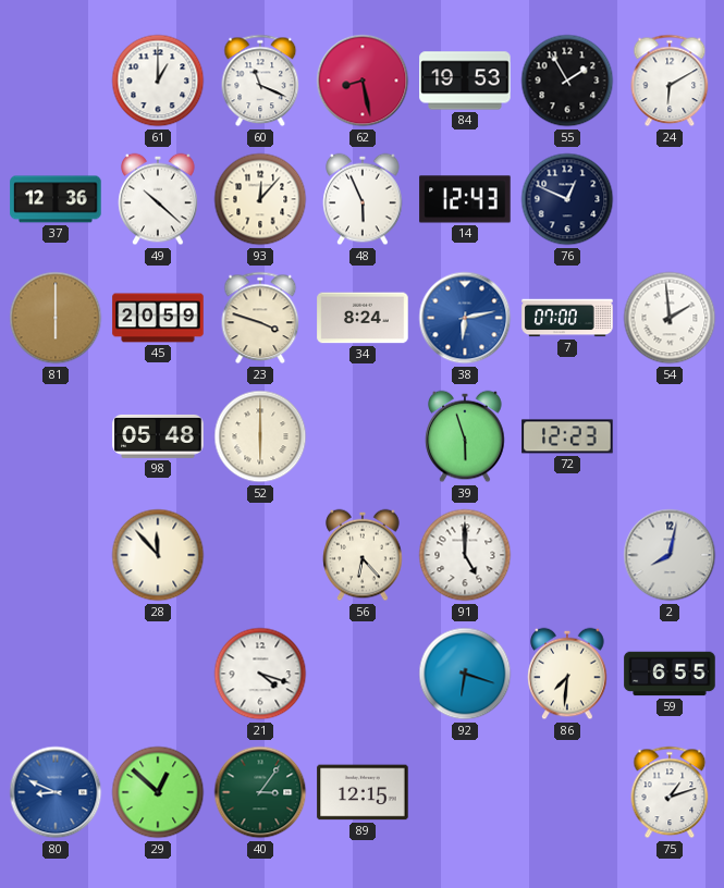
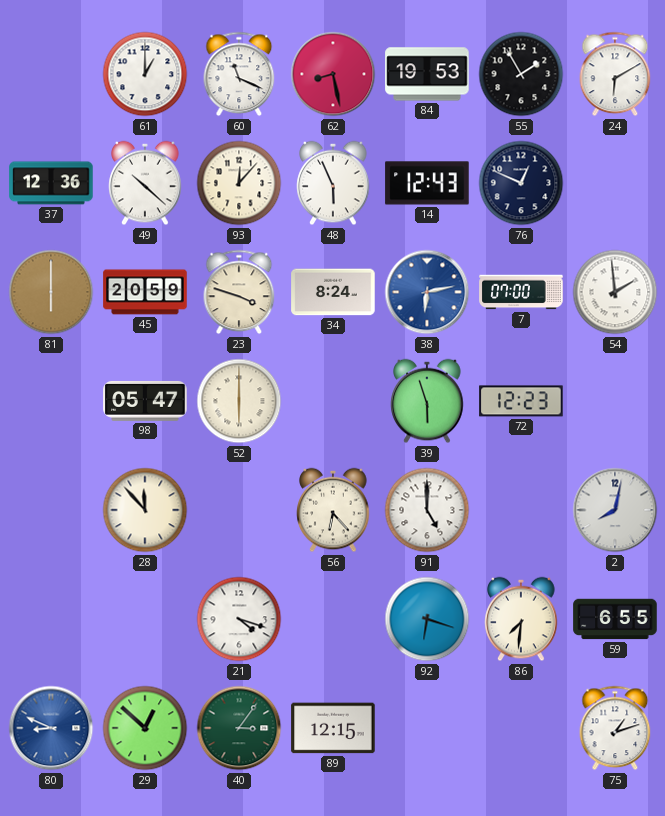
98: 05:48 -> 05:47 (145, 401)
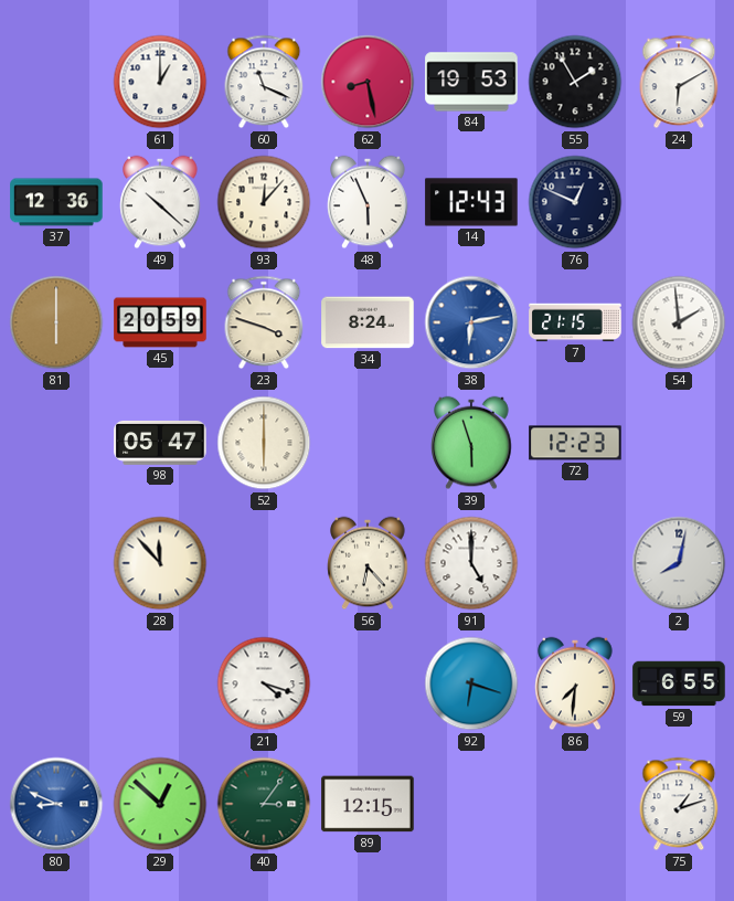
7: 07:00 -> 21:15 (575, 322)
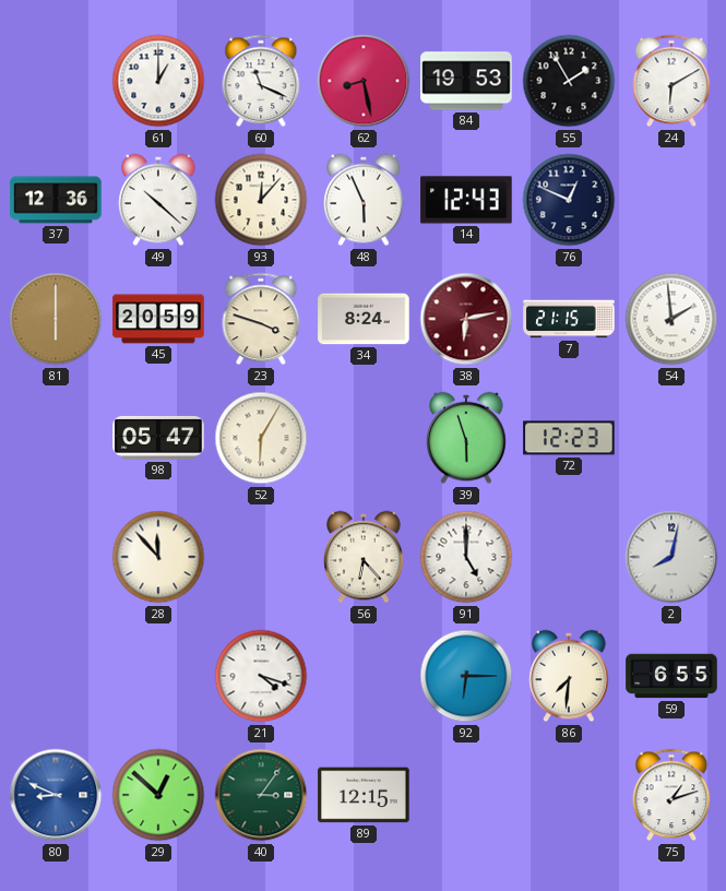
38 dial: blue -> burgundy (466, 319)
52: 6:00 -> 6:05 (261, 438)
92: 6:18 -> 6:15 (466, 676)
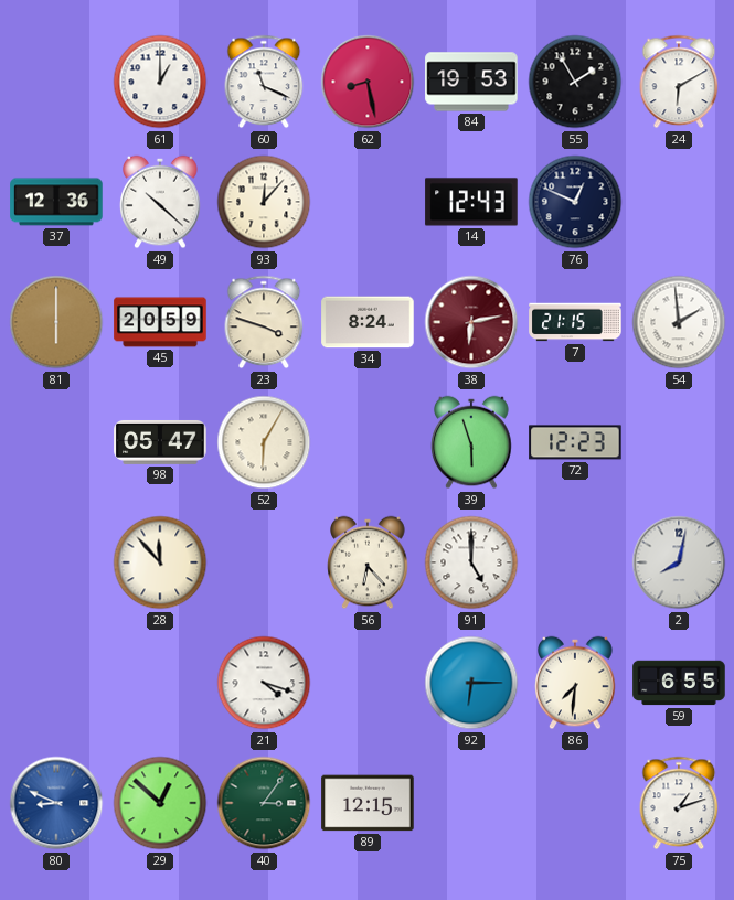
48: 5:56 -> none (364, 200)
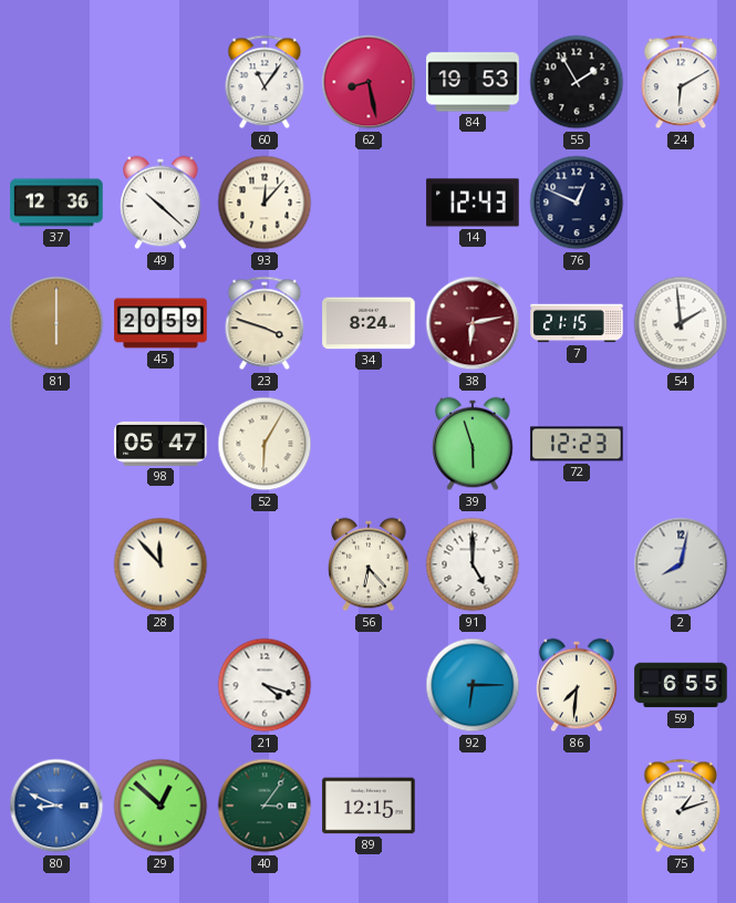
61: 1:00 -> none (160, 82)
60: 11:19 -> 11:06 (265, 82)
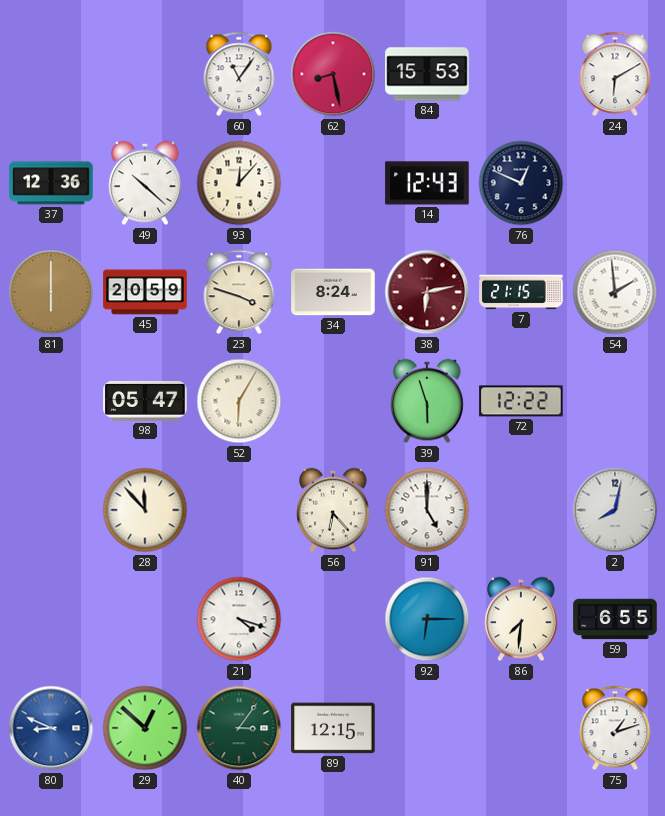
84: 19:53 -> 15:53 (427, 74)
55: 1:55 -> none (577, 82)
72: 12:23 -> 12:22 (521, 401)
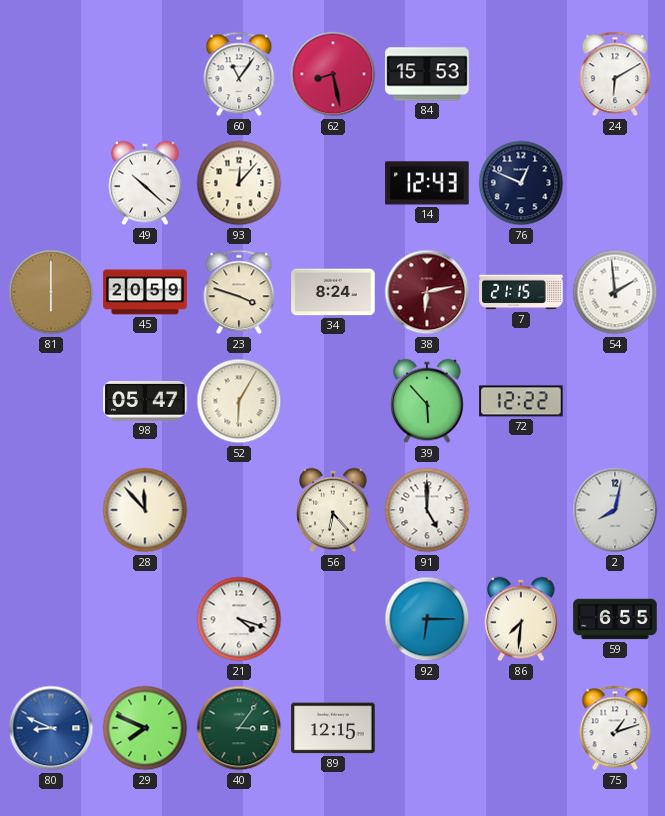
37: 12:36 -> none (51, 183)
39: 5:57 -> 5:53 (427, 401)
29: 12:52 -> 7:49 (145, 728)
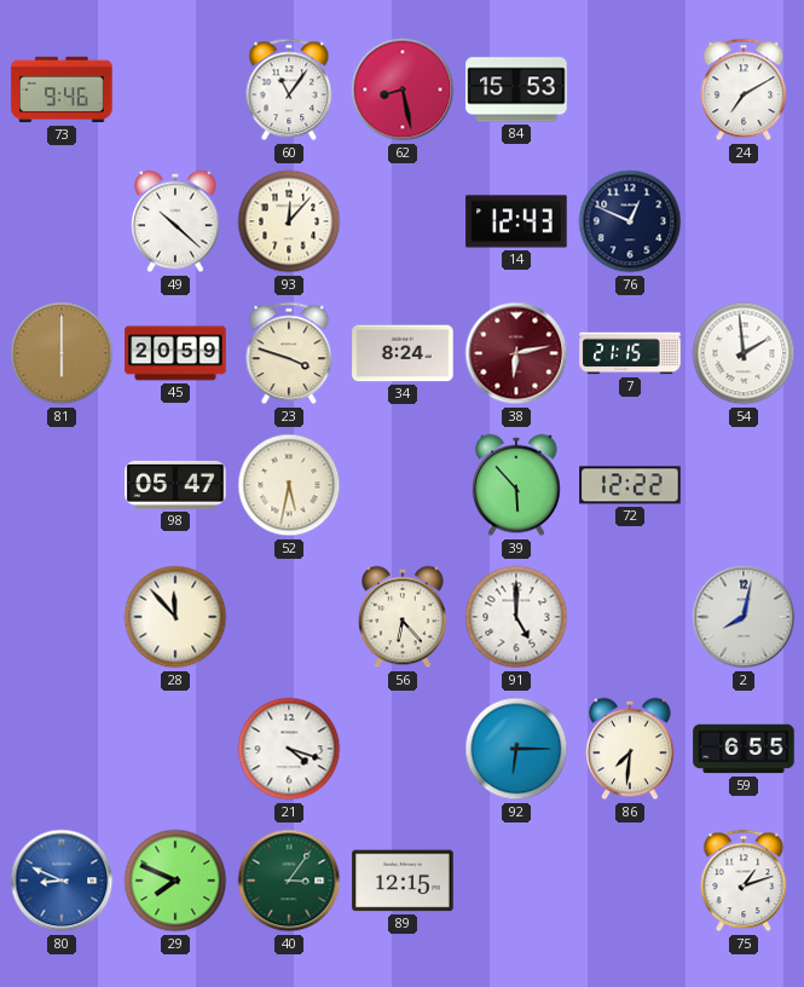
73: none -> 9:46 (62, 90)
24: 6:10 -> 7:10 (744, 90)
52: 6:05 -> 5:32 (289, 485)
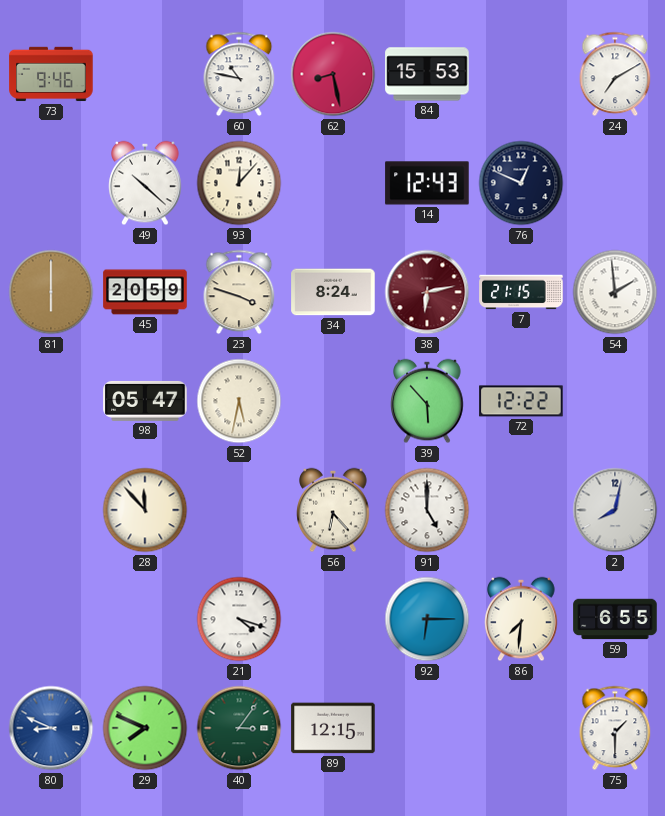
60: 11:06 -> 10:47 (239, 74)
75: 1:12 -> 1:30 (615, 728)
